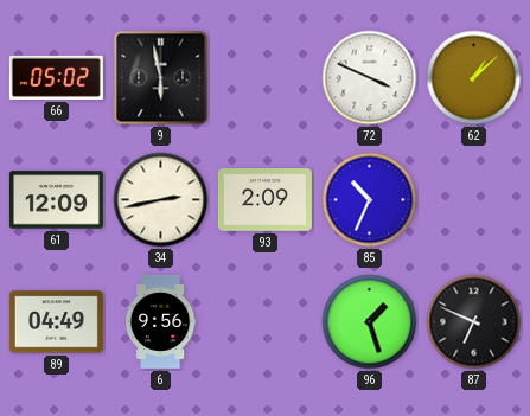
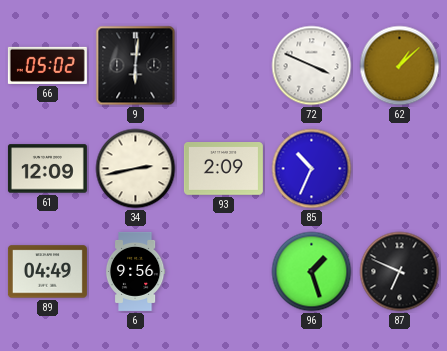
9: 5:58 -> 6:01 (136, 66)
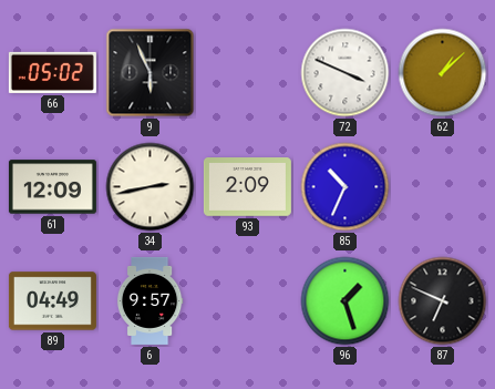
9: 6:01 -> 5:56 (151, 73)
6: 9:56 -> 9:57 (149, 300)
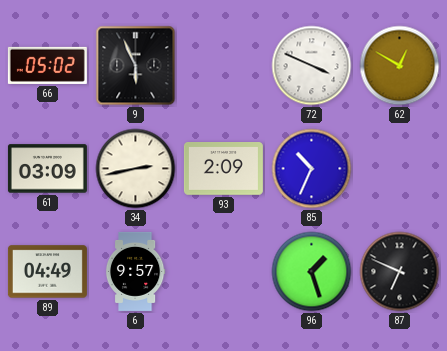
62: 1:08 -> 12:50 (400, 66)
61: 12:09 -> 03:09 (47, 169)
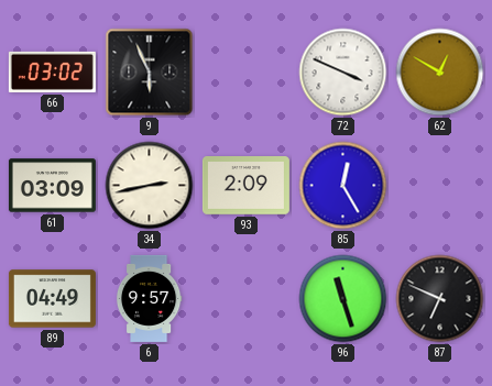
66: 05:02 -> 03:02 (52, 71)
85: 10:34 -> 12:25 (343, 186)
96: 1:27 -> 11:27 (343, 299)
